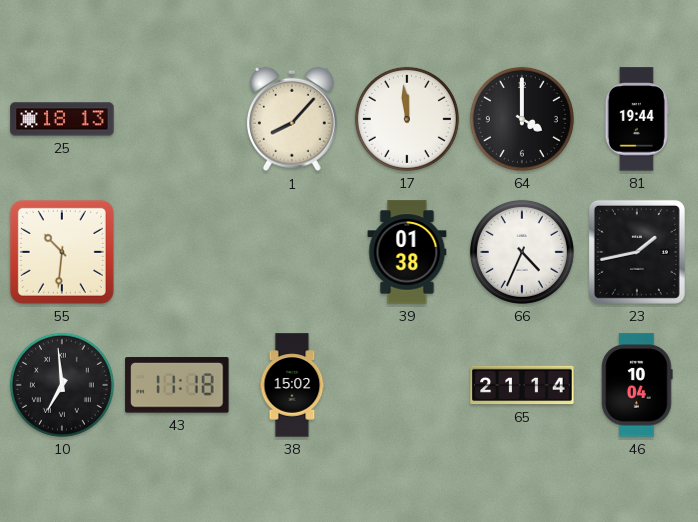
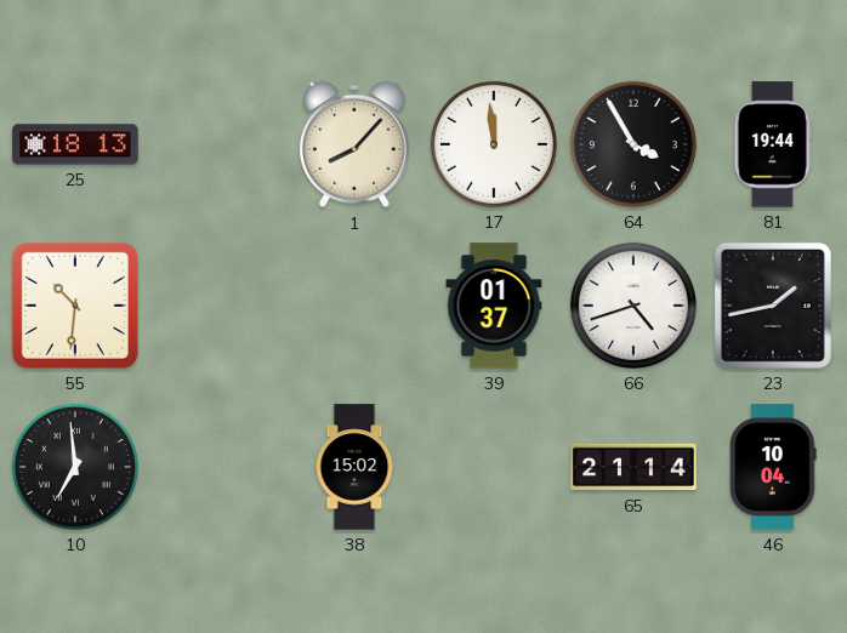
64: 4:00 -> 3:55 (633, 144)
39: 01:38 -> 01:37 (494, 306)
66: 4:34 -> 4:42 (633, 306)
43: 11:18 -> none (177, 385)
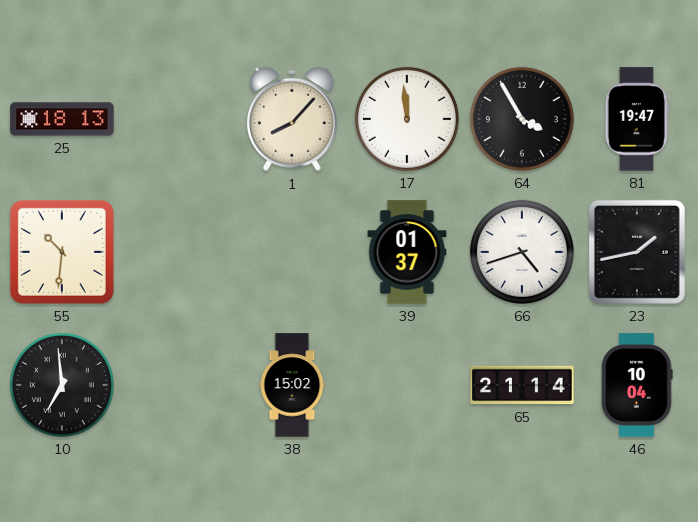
81: 19:44 -> 19:47 (637, 119)
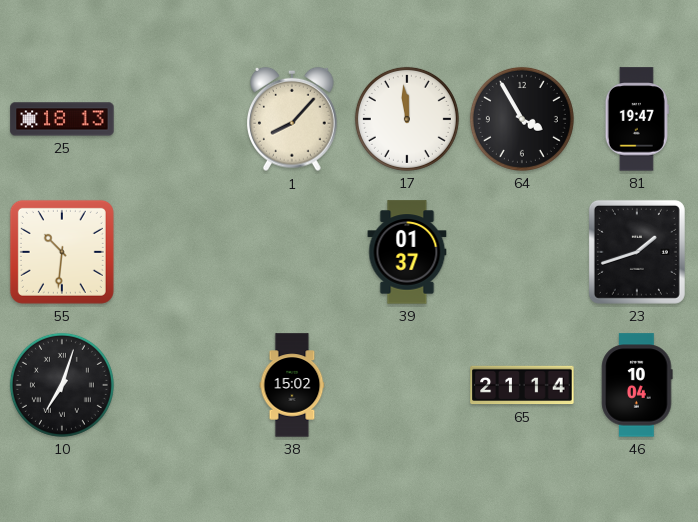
66: 4:42 -> none (522, 252)
23: 1:43 -> 1:42 (637, 252)
10: 6:59 -> 7:03 (62, 385)
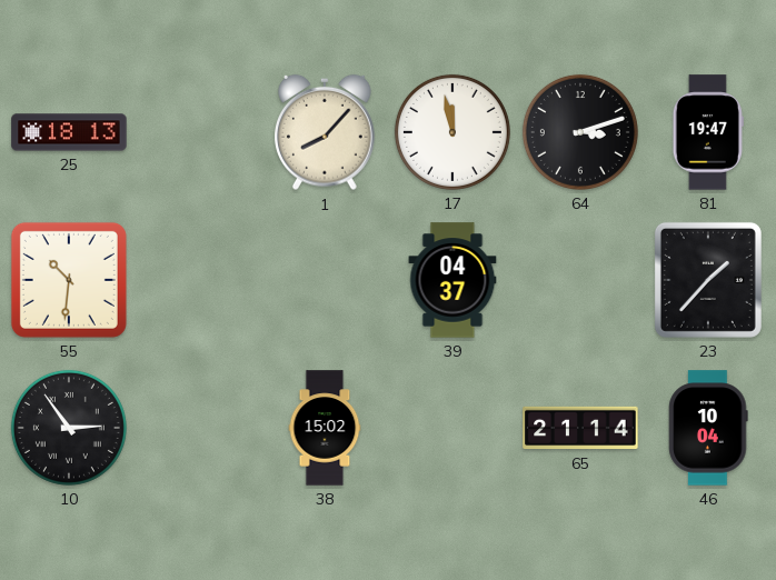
17: 11:59 -> 11:58 (452, 132)
64: 3:55 -> 3:12 (580, 132)
39: 01:37 -> 04:37 (452, 280)
23: 1:42 -> 1:37 (708, 280)
10: 7:03 -> 2:54 (69, 428)
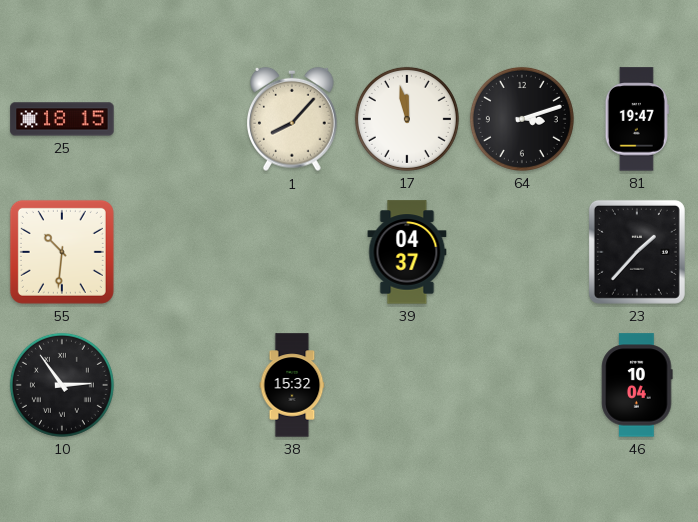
25: 18:13 -> 18:15 (62, 119)
38: 15:02 -> 15:32 (292, 385)
65: 21:14 -> none (580, 428)
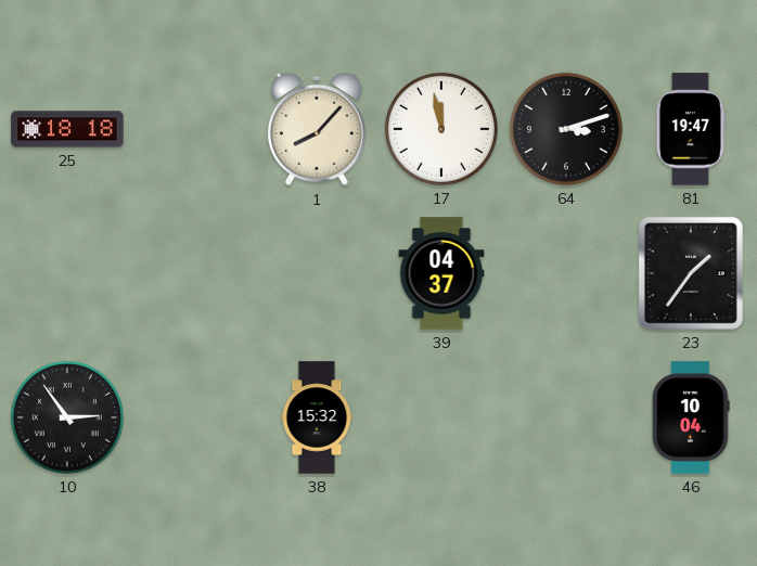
25: 18:15 -> 18:18 (67, 129)
55: 10:31 -> none (62, 252)
23: 1:37 -> 1:36 (691, 273)
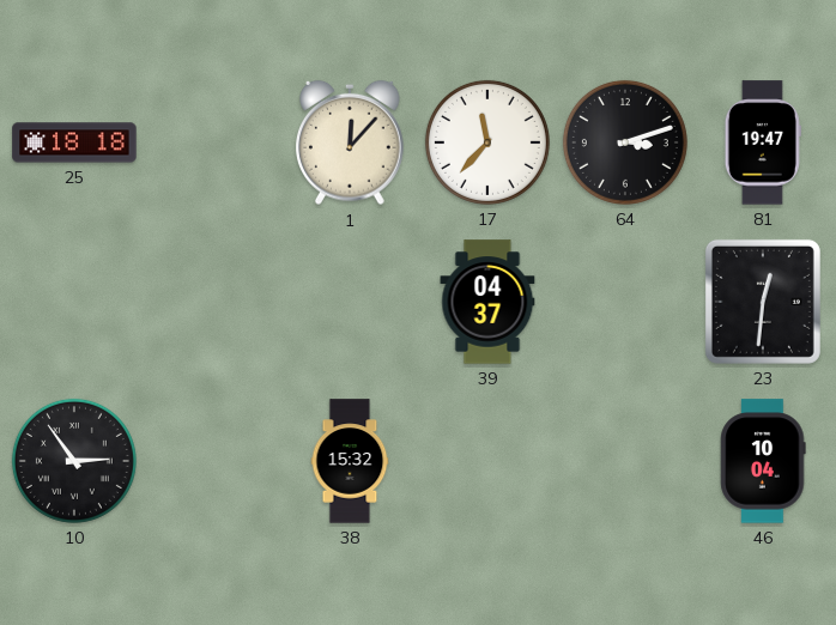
1: 8:07 -> 12:07 (351, 142)
17: 11:58 -> 11:37 (487, 142)
23: 1:36 -> 12:31 (763, 302)
